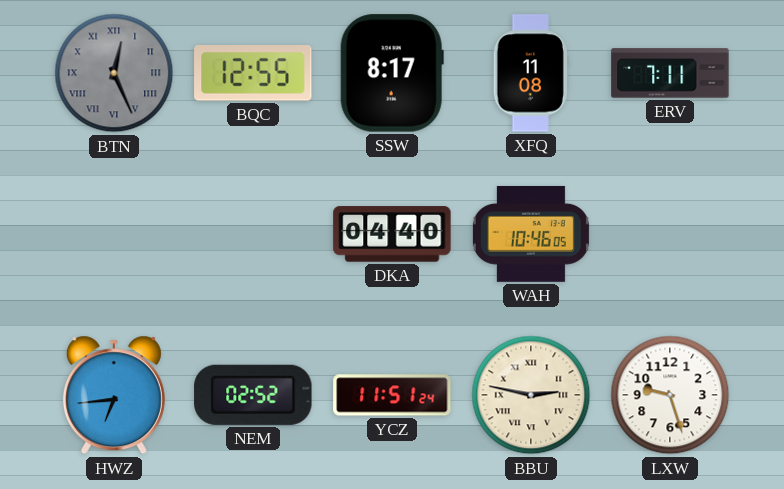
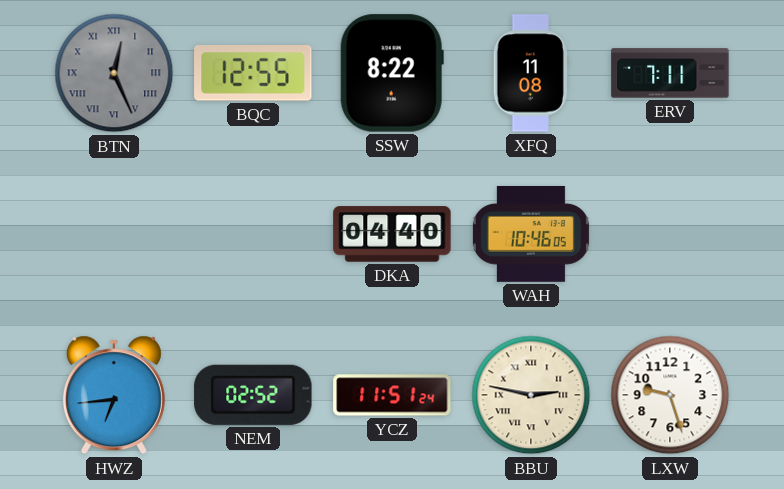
SSW: 8:17 -> 8:22 (392, 73)
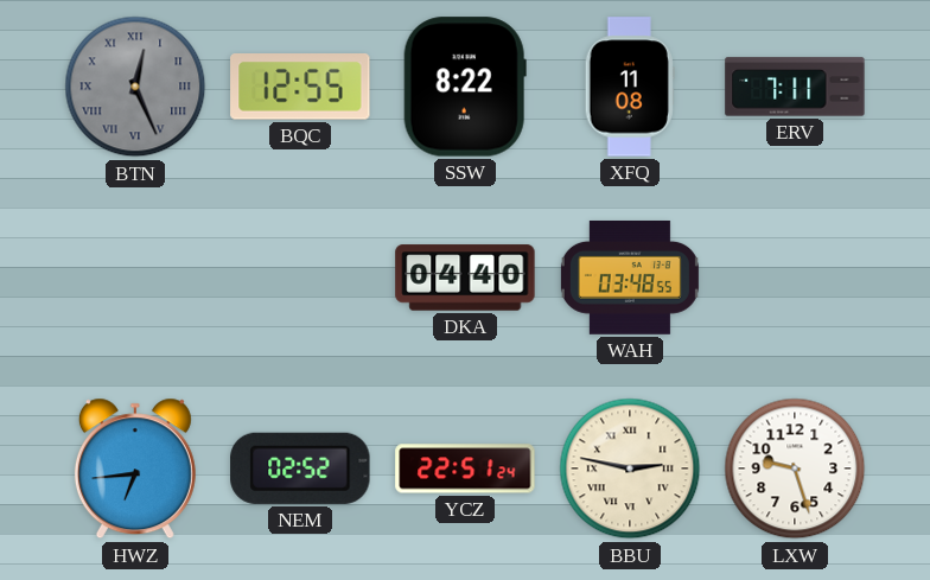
WAH: 10:46 -> 03:48 (630, 278)
YCZ: 11:51 -> 22:51 (465, 469)
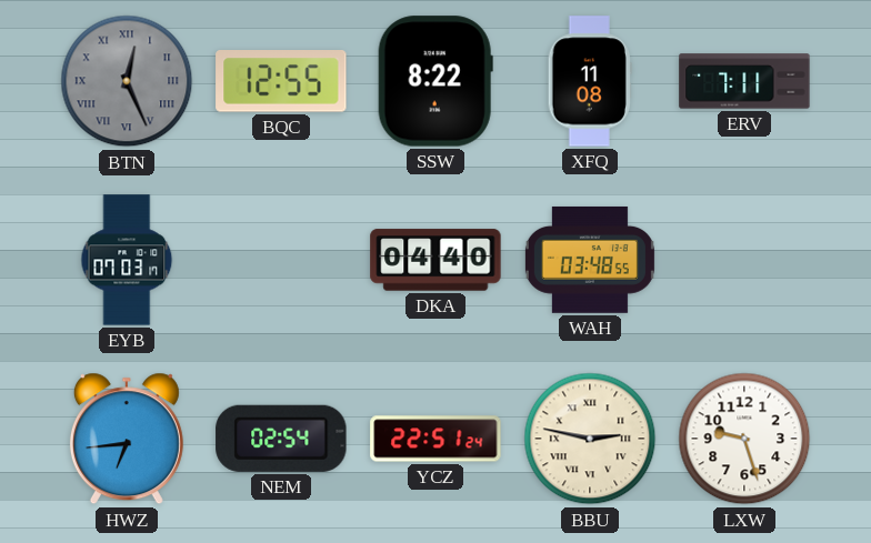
EYB: none -> 07:03 (127, 260)
NEM: 02:52 -> 02:54 (281, 439)
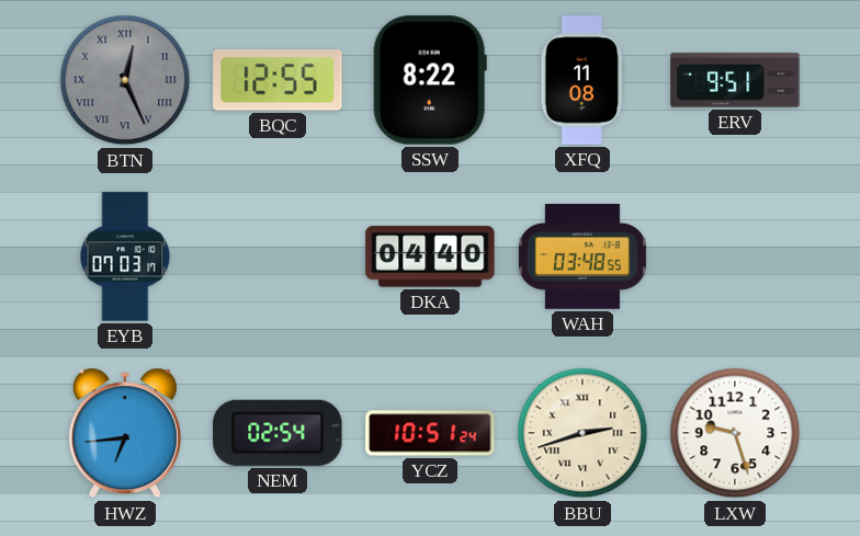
ERV: 7:11 -> 9:51 (735, 80)
YCZ: 22:51 -> 10:51 (430, 433)
BBU: 2:47 -> 2:42 (582, 433)
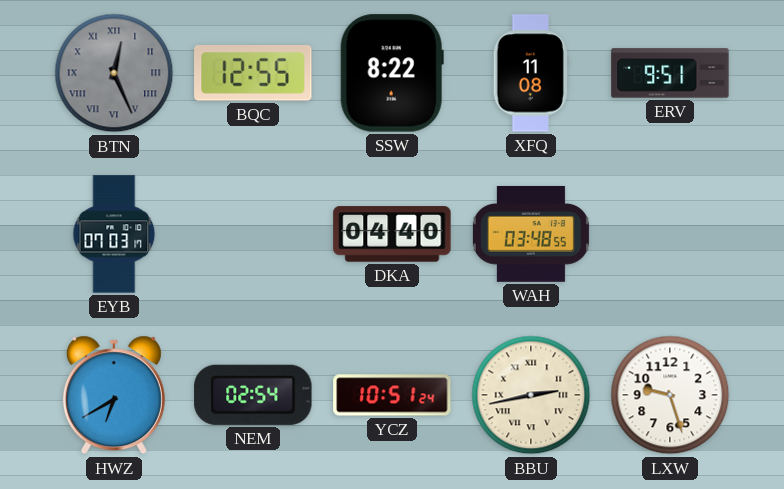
HWZ: 6:44 -> 6:40 (114, 395)
BBU: 2:42 -> 2:43 (531, 395)
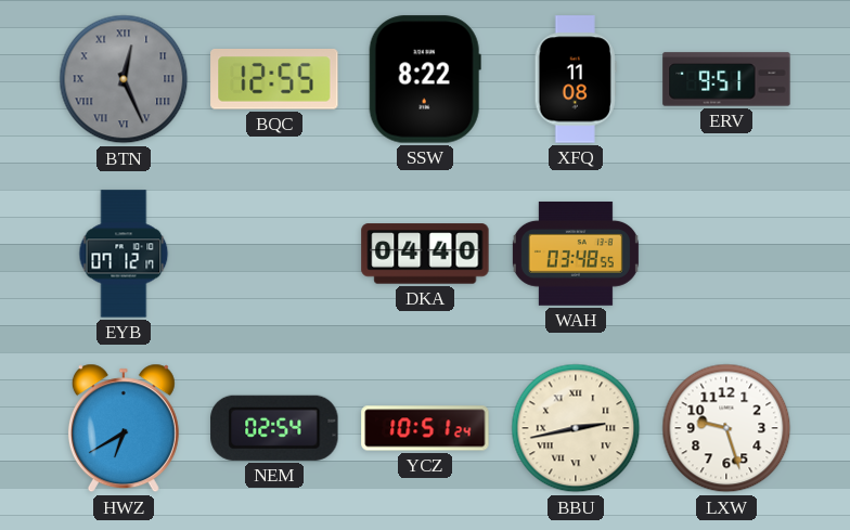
EYB: 07:03 -> 07:12 (124, 254)
